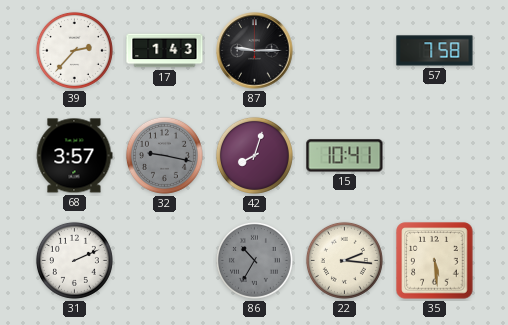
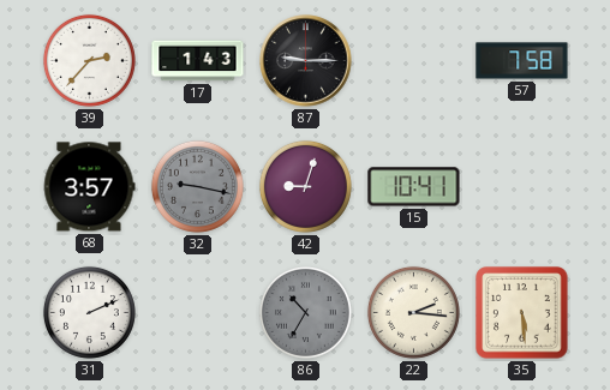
42: 8:03 -> 9:03 (305, 186)
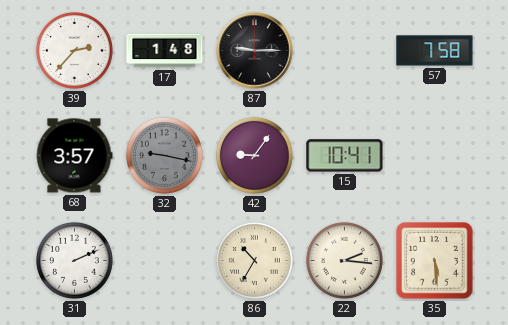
17: 1:43 -> 1:48 (165, 51)
42: 9:03 -> 9:06 (254, 155)
86 dial: grey -> cream (254, 260)
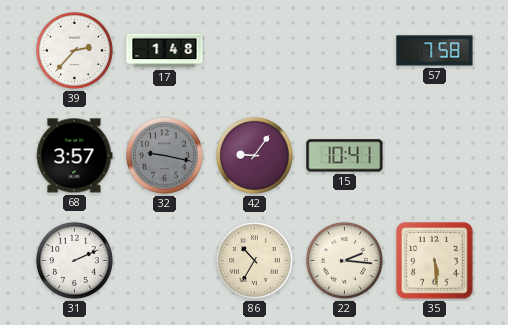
87: 9:15 -> none (255, 51)
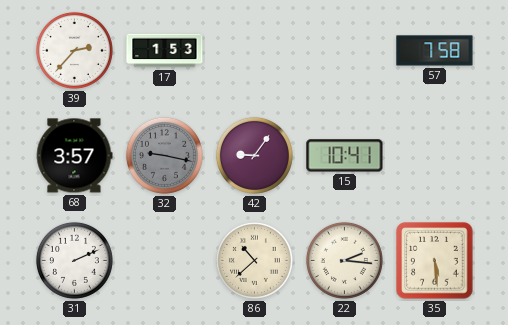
17: 1:48 -> 1:53 (165, 51)
86: 10:35 -> 10:38 (254, 260)
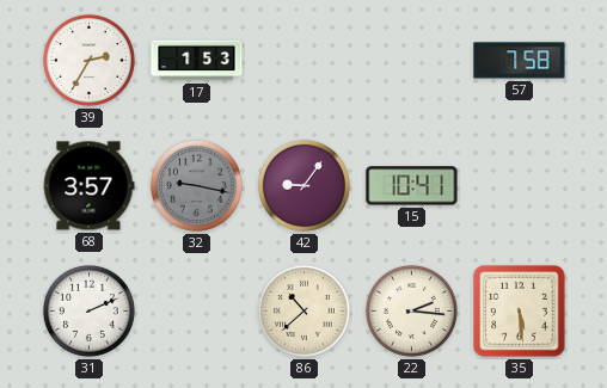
39: 2:37 -> 2:35 (88, 60)
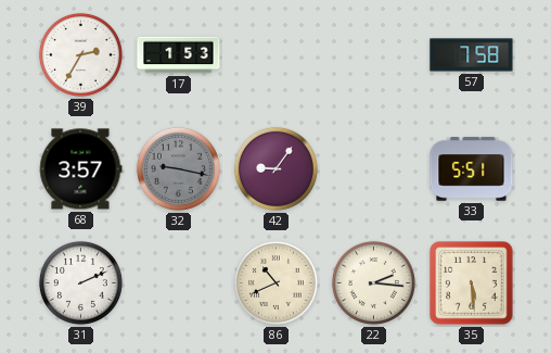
15: 10:41 -> none (412, 186)
33: none -> 5:51 (472, 169)
86: 10:38 -> 10:41 (275, 282)
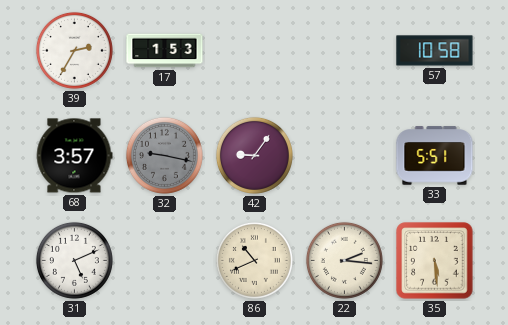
57: 7:58 -> 10:58 (435, 51)
31: 2:11 -> 5:11 (74, 260)
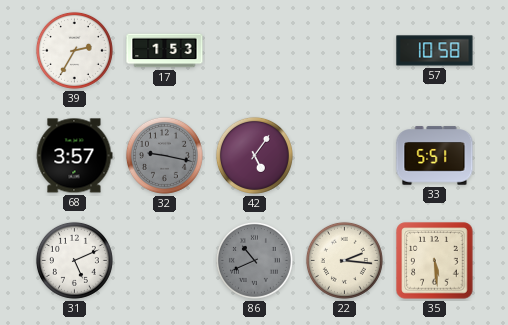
42: 9:06 -> 5:06 (254, 155)
86 dial: cream -> grey (254, 260)
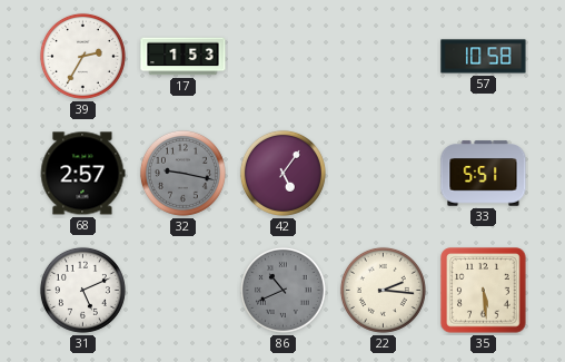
68: 3:57 -> 2:57 (82, 174)
